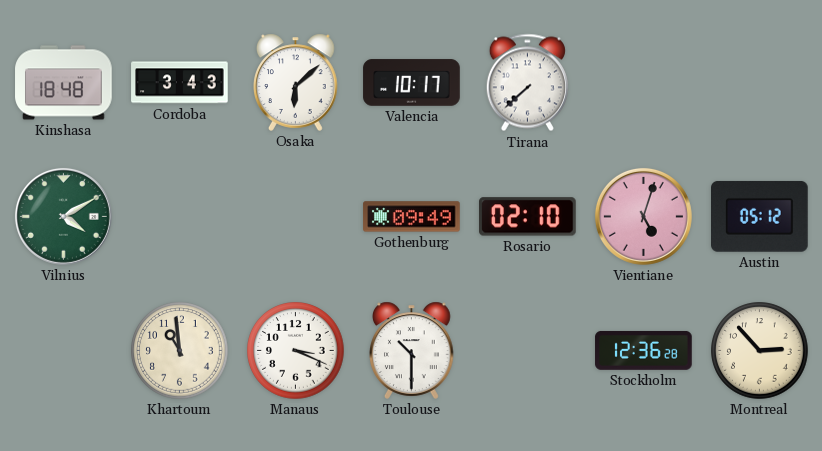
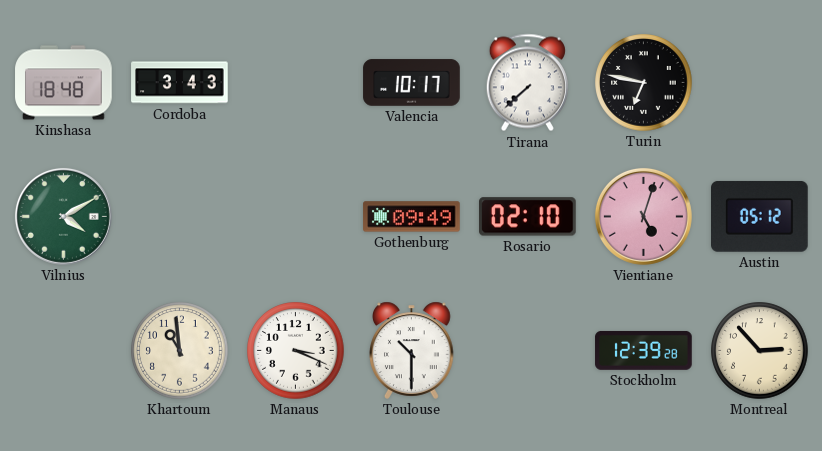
Osaka: 6:08 -> none (296, 82)
Turin: none -> 6:47 (644, 83)
Stockholm: 12:36 -> 12:39 (644, 351)
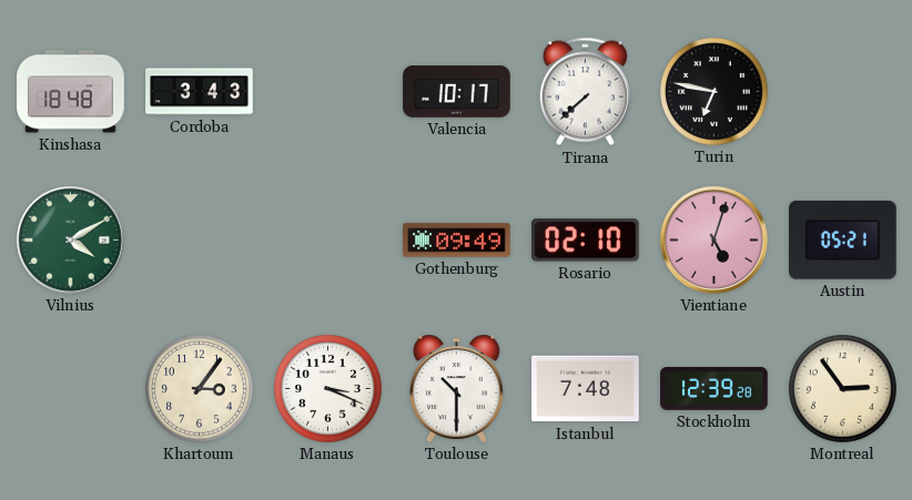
Austin: 05:12 -> 05:21 (843, 241)
Khartoum: 10:59 -> 3:06 (200, 389)
Istanbul: none -> 7:48 (586, 389)
Montreal: 2:53 -> 2:54 (843, 389)
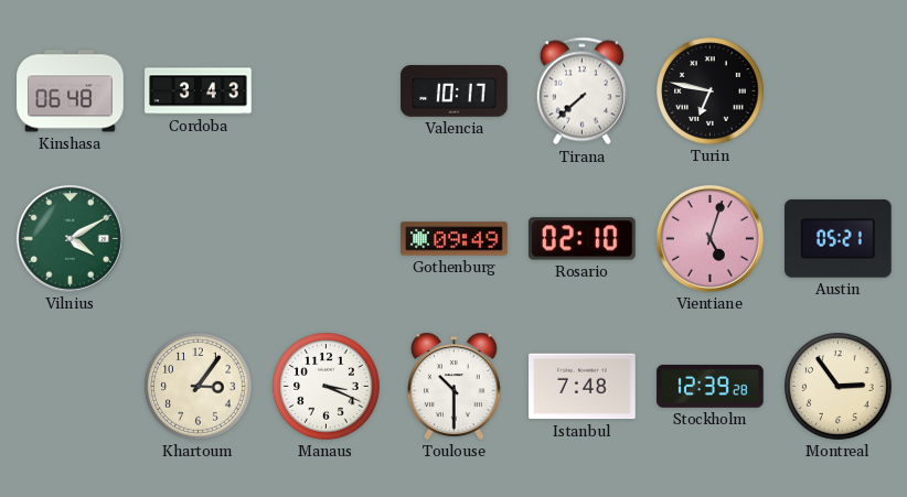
Kinshasa: 18:48 -> 06:48 (71, 91)
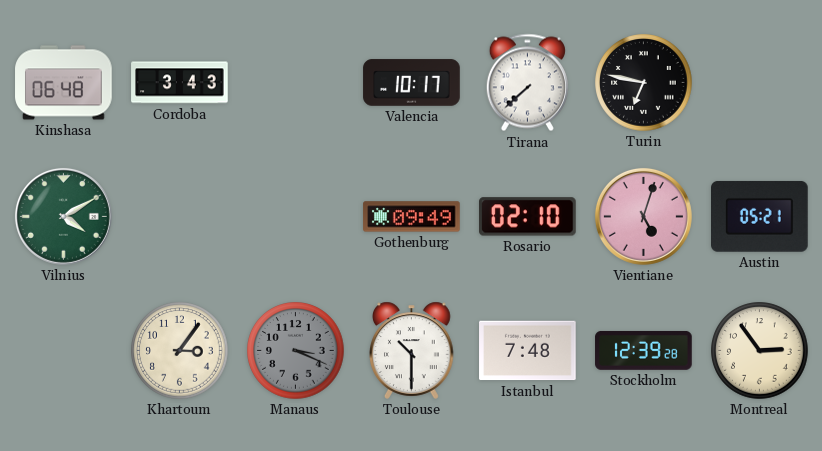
Manaus dial: white -> grey (296, 351)
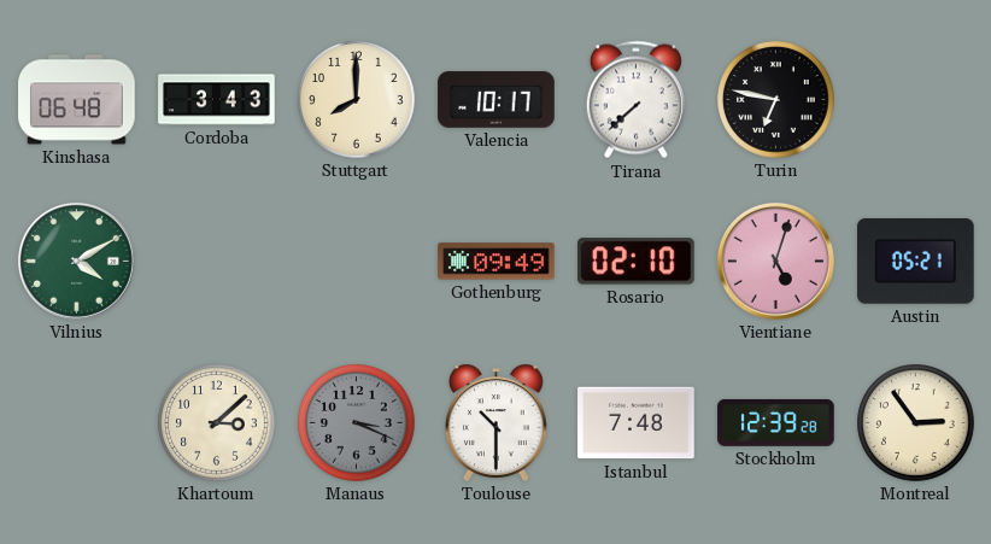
Stuttgart: none -> 8:00 (357, 100)
Khartoum: 3:06 -> 3:08 (217, 423)
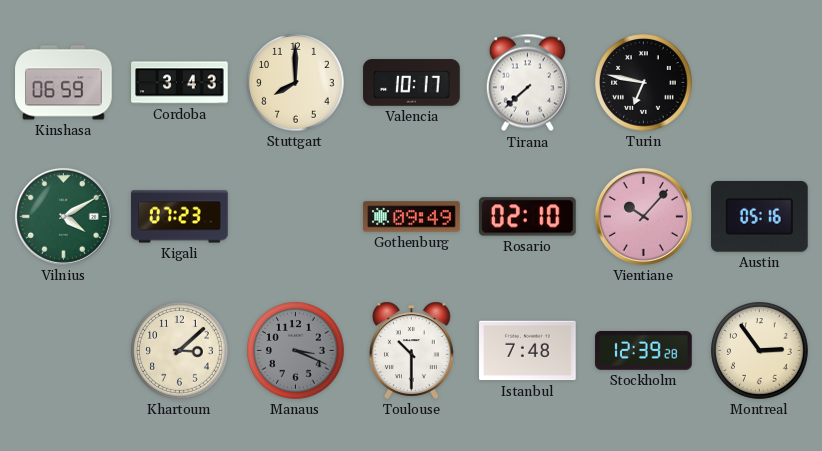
Kinshasa: 06:48 -> 06:59 (64, 83)
Kigali: none -> 07:23 (180, 217)
Vientiane: 5:03 -> 10:07 (643, 216)
Austin: 05:21 -> 05:16 (760, 217)
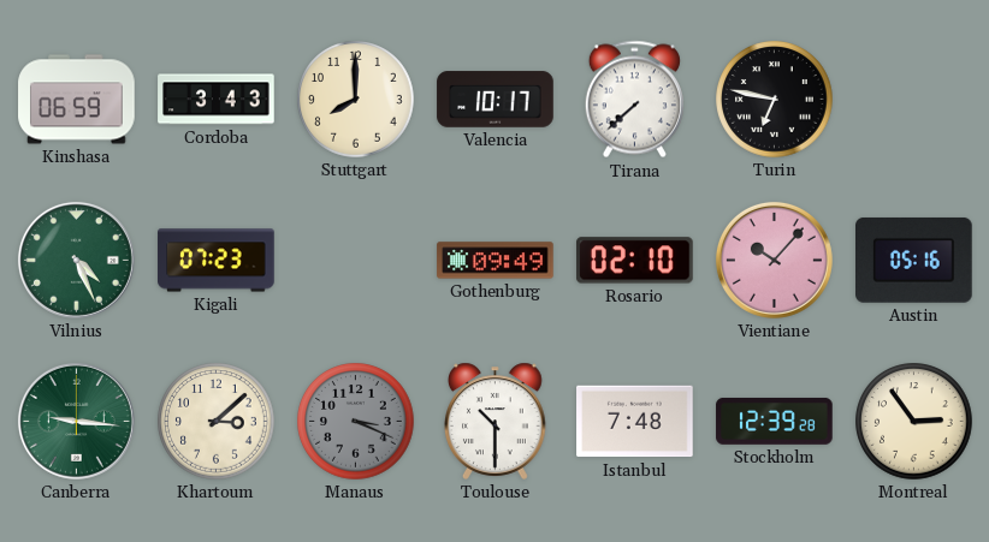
Vilnius: 4:10 -> 4:26 (76, 260)
Canberra: none -> 9:16 (76, 421)
